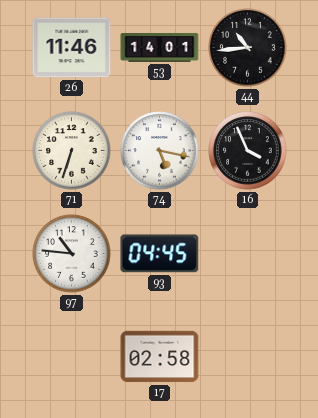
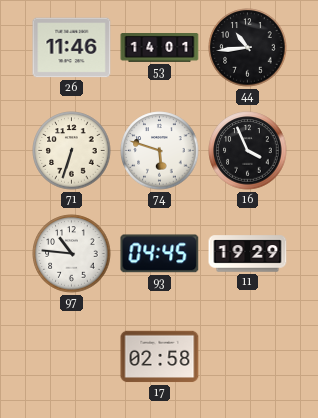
74: 5:17 -> 5:48 (160, 151)
11: none -> 19:29 (248, 254)
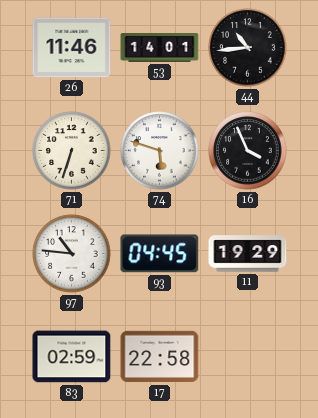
83: none -> 02:59 (72, 357)
17: 02:58 -> 22:58 (160, 357)
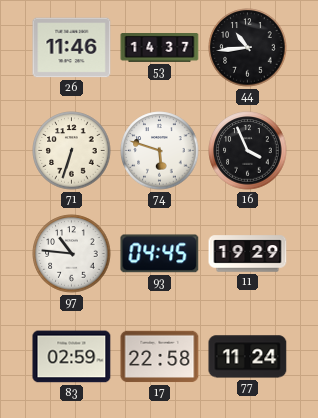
53: 14:01 -> 14:37 (160, 48)
77: none -> 11:24 (248, 357)
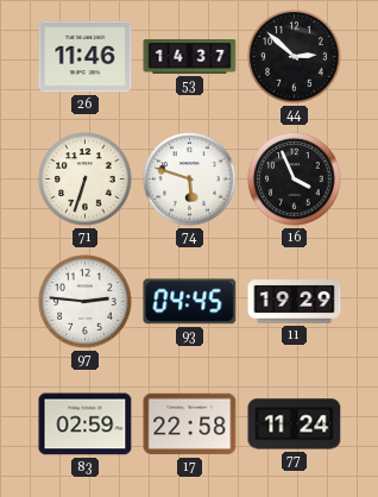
44: 10:44 -> 2:52 (295, 57)
97: 10:46 -> 2:46 (86, 302)
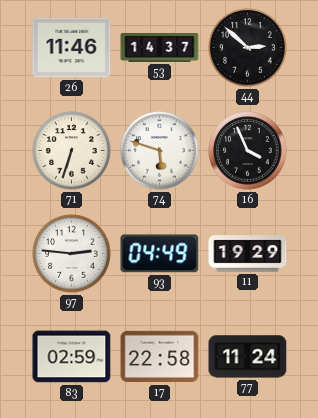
93: 04:45 -> 04:49 (160, 254)
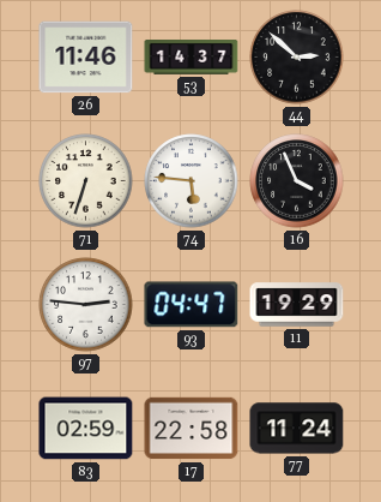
74: 5:48 -> 5:46 (192, 181)
93: 04:49 -> 04:47 (192, 305)
